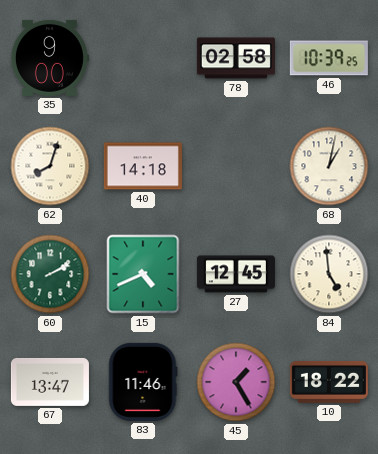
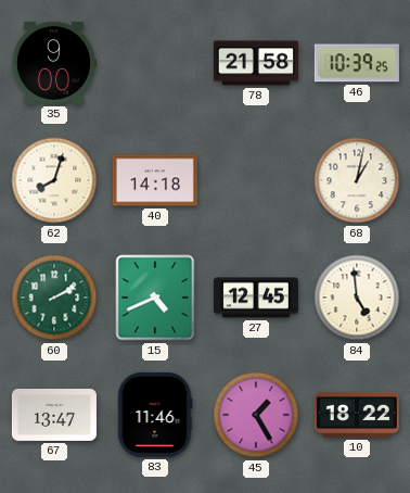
78: 02:58 -> 21:58 (256, 63)
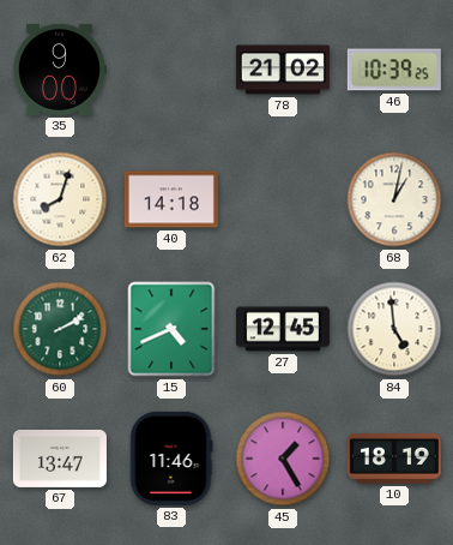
78: 21:58 -> 21:02 (283, 70)
10: 18:22 -> 18:19 (394, 460)
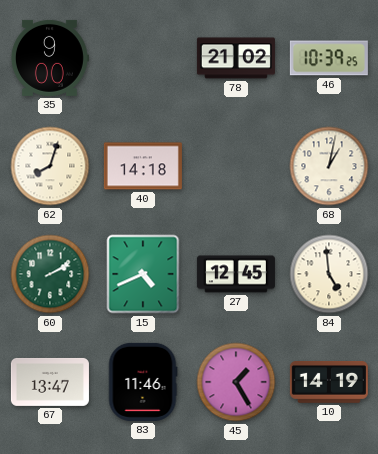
10: 18:19 -> 14:19 (329, 383)
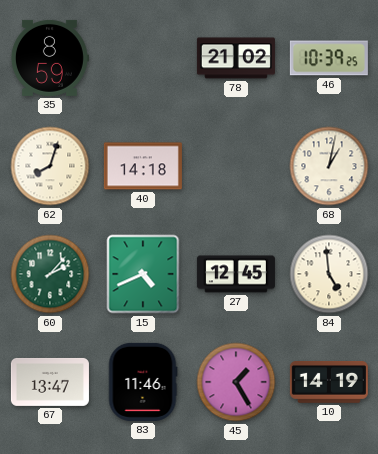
35: 9:00 -> 8:59 (49, 58)
60: 2:10 -> 2:07 (50, 274)
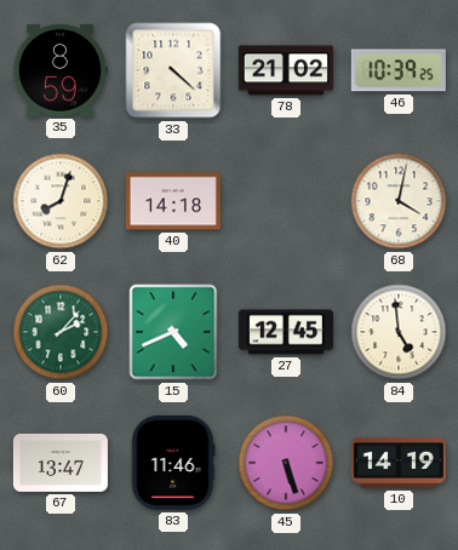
33: none -> 4:22 (173, 70)
68: 1:02 -> 4:02 (399, 201)
45: 1:25 -> 5:27 (286, 463)
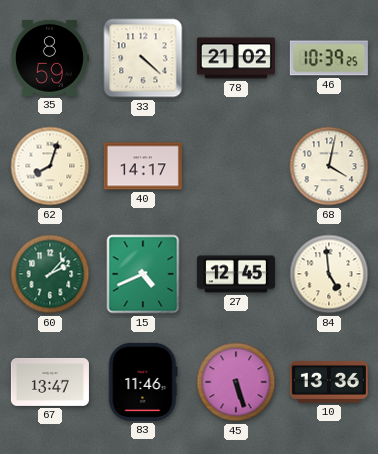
40: 14:18 -> 14:17 (143, 166)
10: 14:19 -> 13:36 (329, 383)
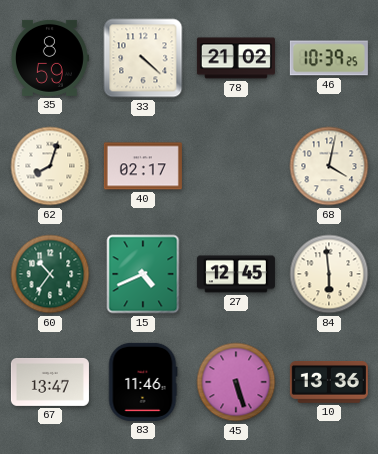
40: 14:17 -> 02:17 (143, 166)
60: 2:07 -> 10:36 (50, 274)
84: 4:59 -> 5:59 (329, 274)
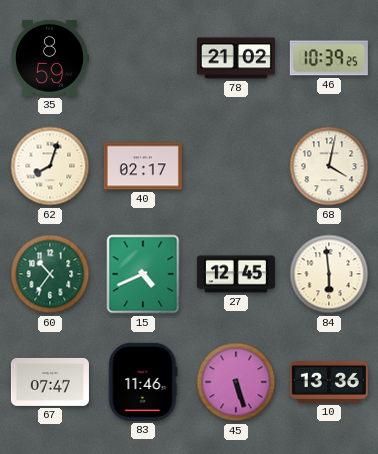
33: 4:22 -> none (143, 58)
67: 13:47 -> 07:47 (50, 382)
